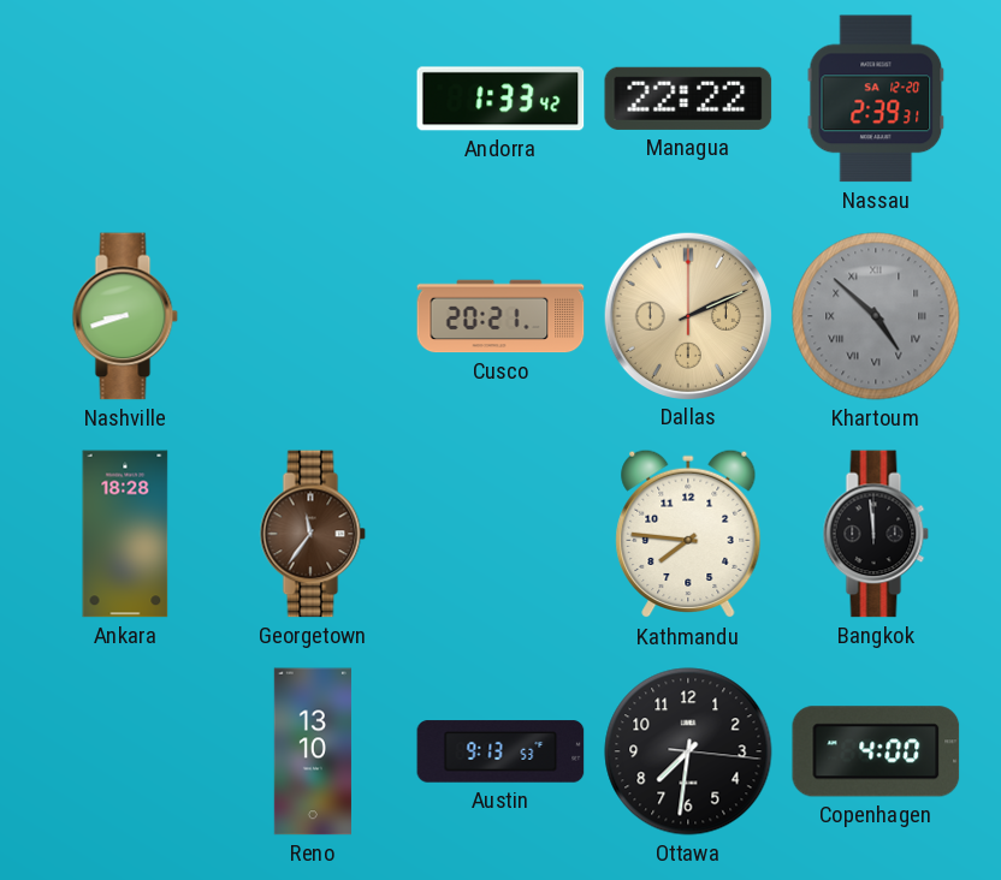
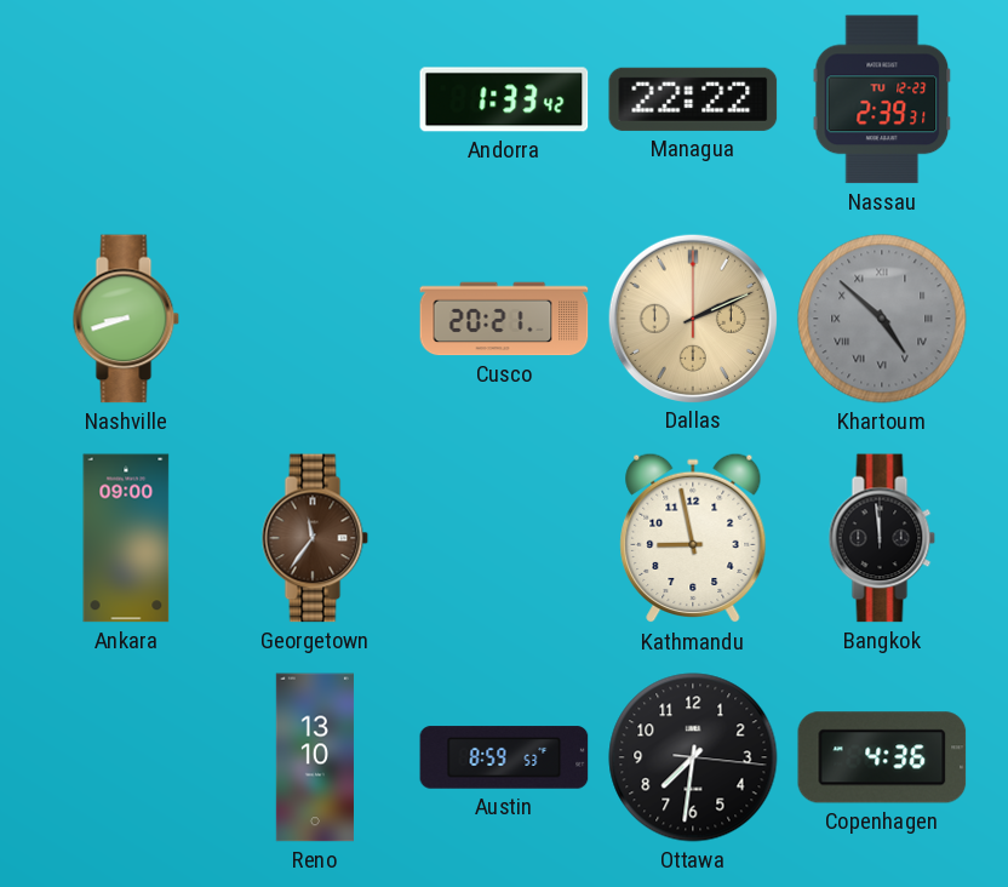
Nassau date: SA 12-20 -> TU 12-23 (882, 99)
Ankara: 18:28 -> 09:00 (126, 538)
Kathmandu: 7:46 -> 8:58 (693, 538)
Austin: 9:13 -> 8:59 (504, 757)
Copenhagen: 4:00 -> 4:36 (882, 757)
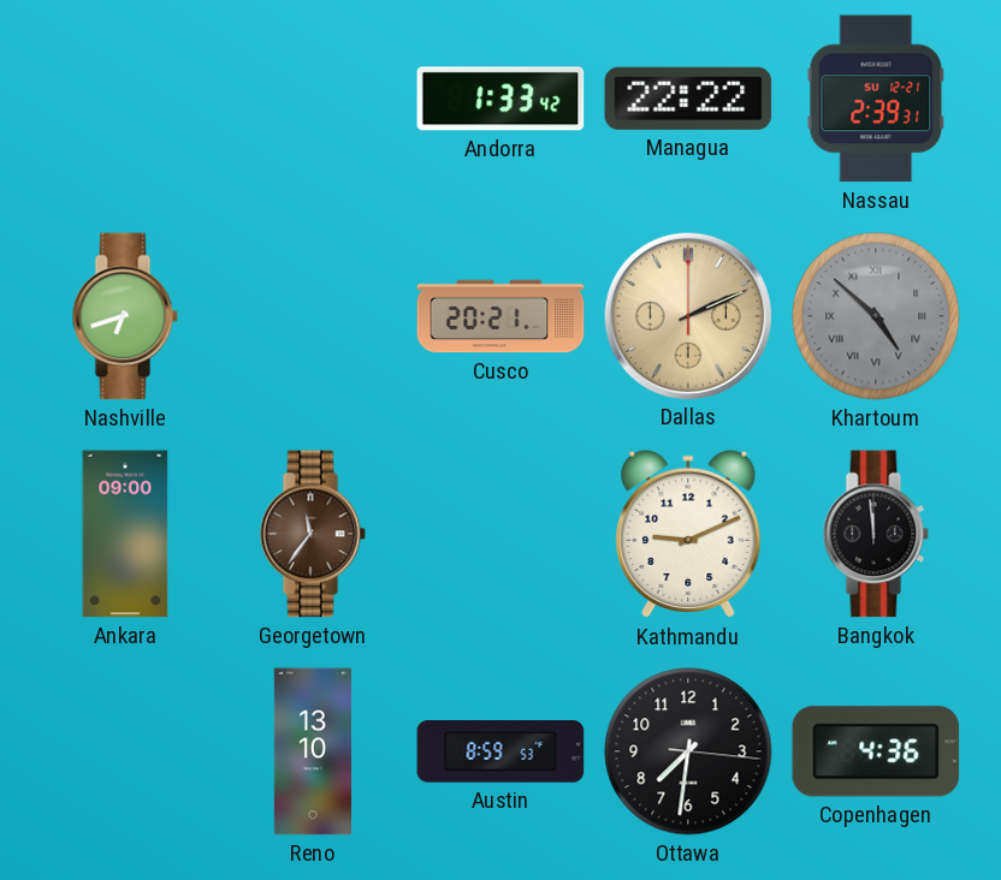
Nassau date: TU 12-23 -> SU 12-21 (876, 99)
Nashville: 8:42 -> 6:42 (125, 316)
Kathmandu: 8:58 -> 9:11 (688, 534)
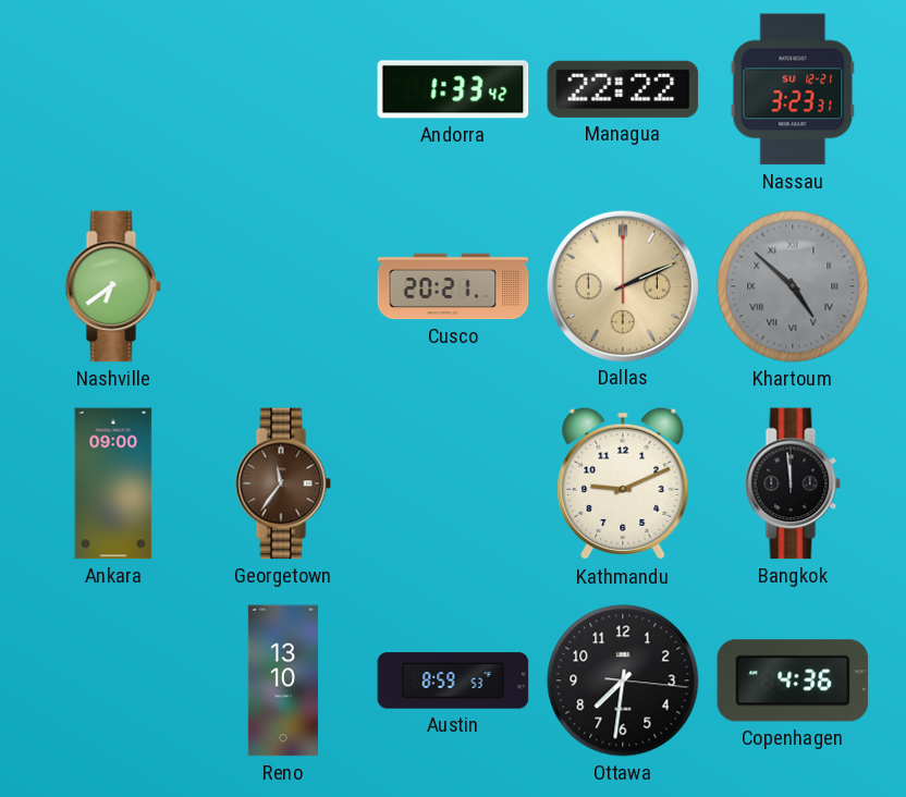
Nassau: 2:39 -> 3:23 (793, 89)
Nashville: 6:42 -> 6:39 (113, 286)
